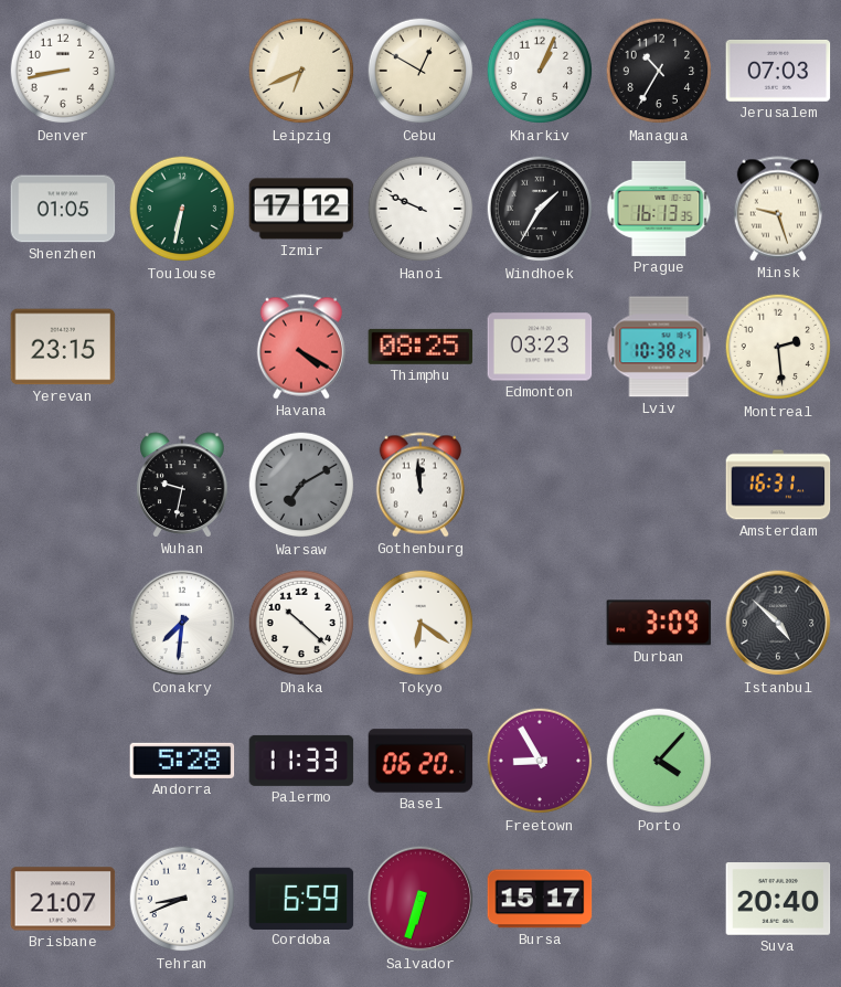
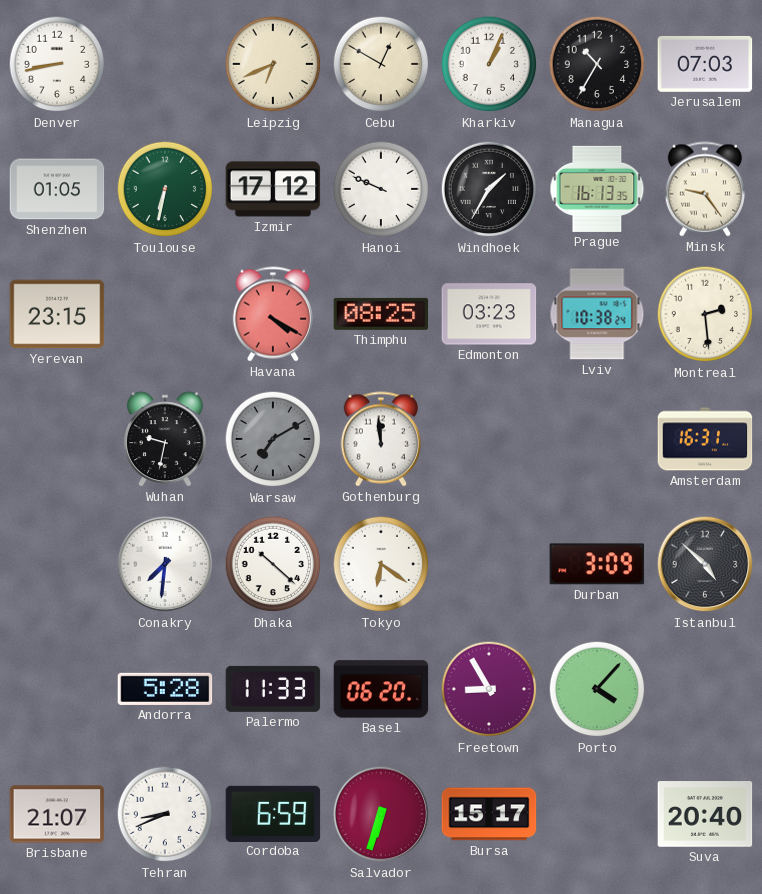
Minsk: 9:27 -> 9:24 (705, 189)
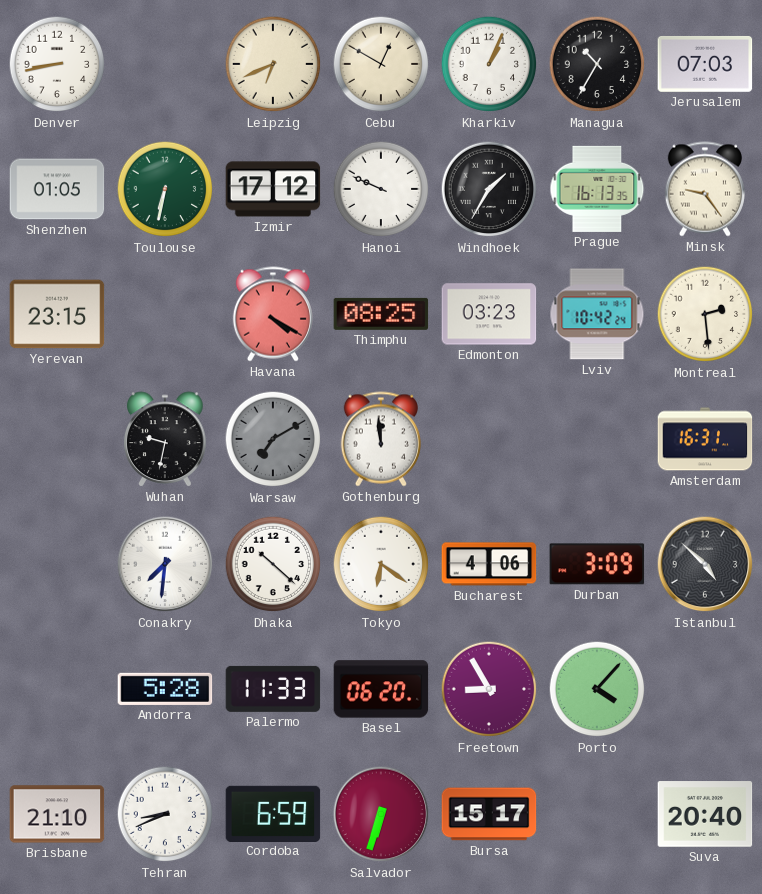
Lviv: 10:38 -> 10:42 (597, 314)
Bucharest: none -> 4:06 (489, 564)
Brisbane: 21:07 -> 21:10 (57, 814)
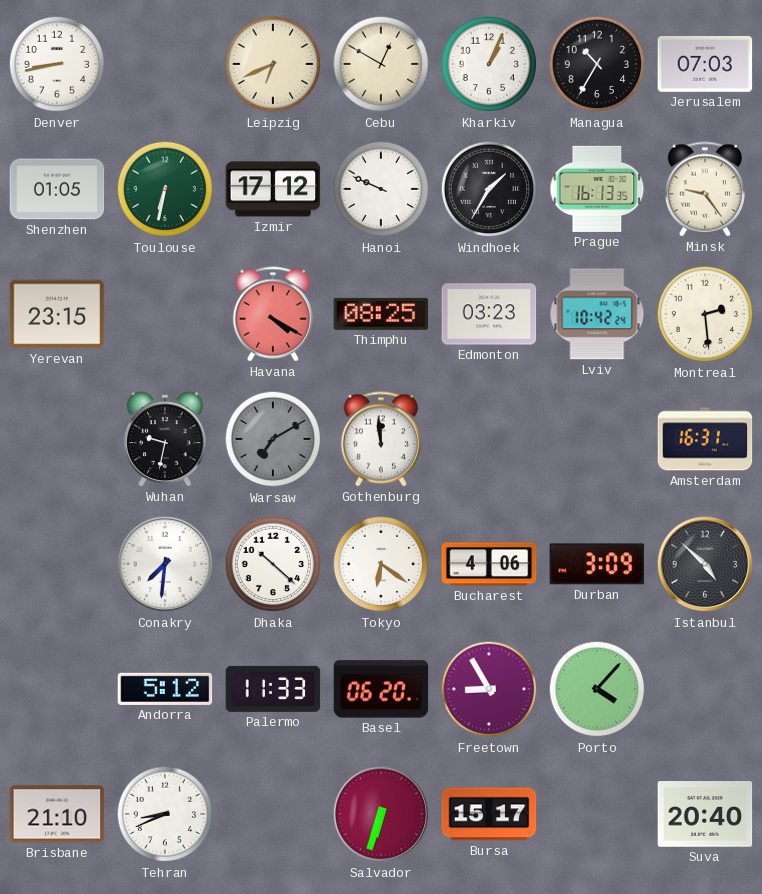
Andorra: 5:28 -> 5:12 (165, 689)
Cordoba: 6:59 -> none (273, 813)
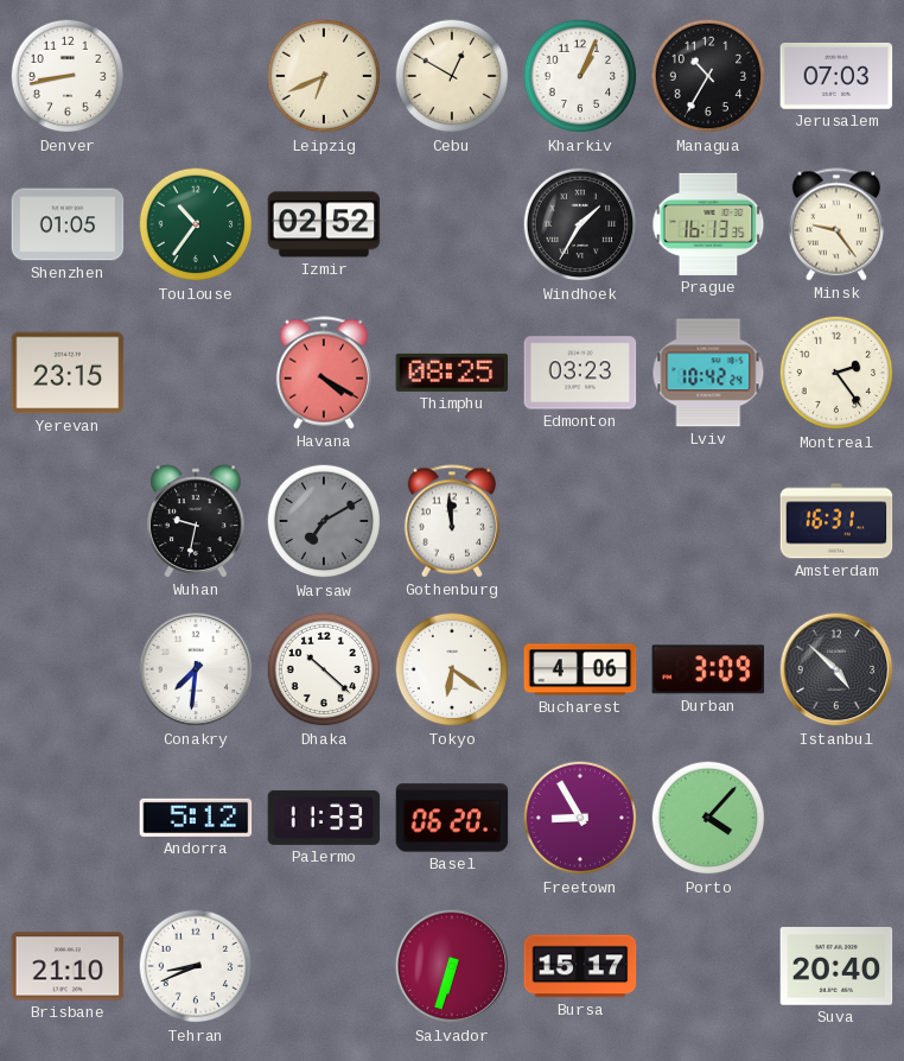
Toulouse: 6:32 -> 10:36 (196, 224)
Izmir: 17:12 -> 02:52 (324, 224)
Hanoi: 9:49 -> none (381, 189)
Montreal: 2:29 -> 2:24 (836, 373)
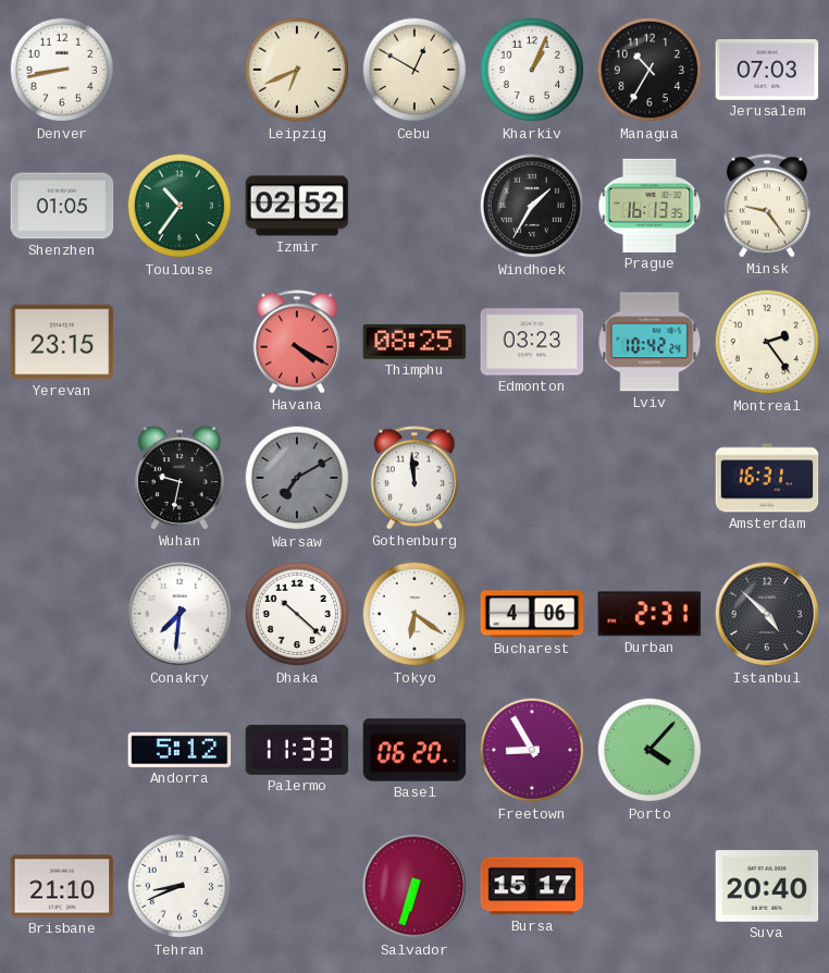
Durban: 3:09 -> 2:31 (649, 614)
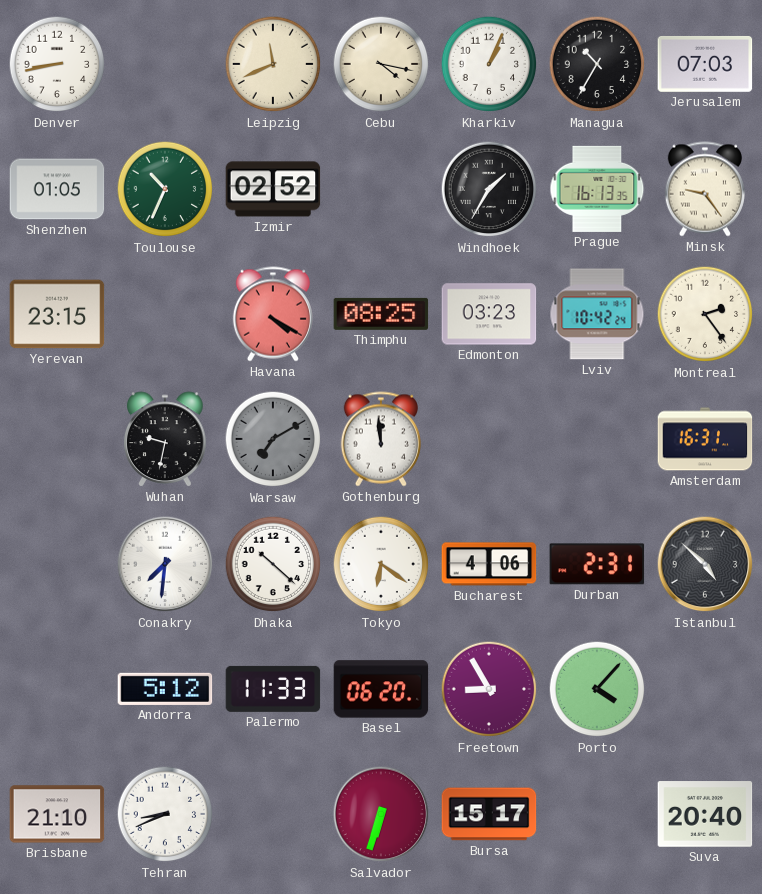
Leipzig: 6:41 -> 11:41 (273, 64)
Cebu: 12:50 -> 4:17 (381, 64)
Toulouse: 10:36 -> 10:34 (165, 189)
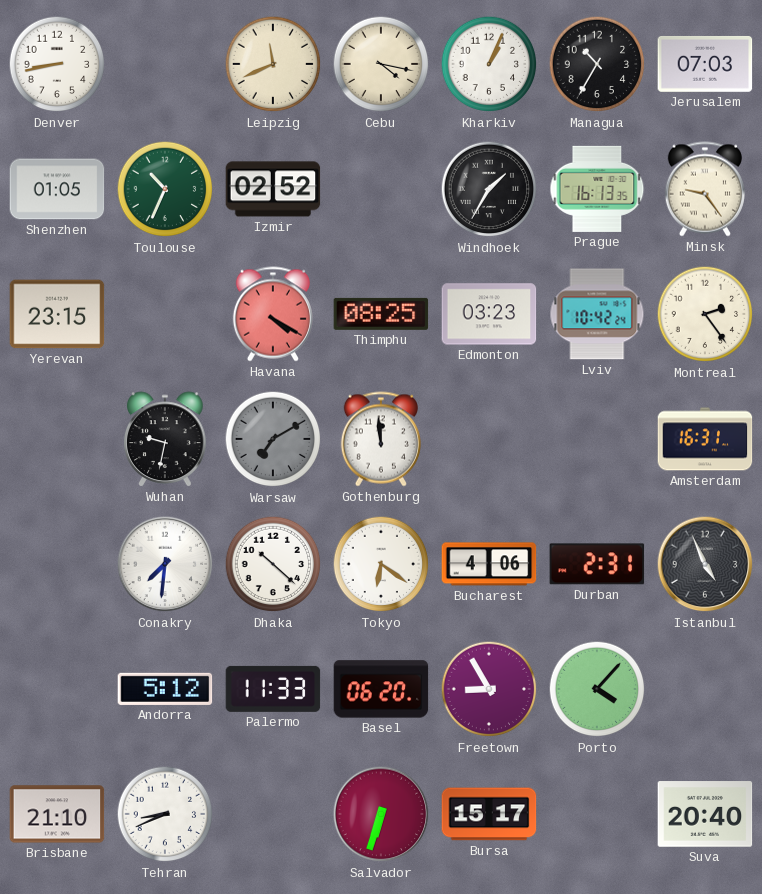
Istanbul: 4:52 -> 4:56 (705, 564)
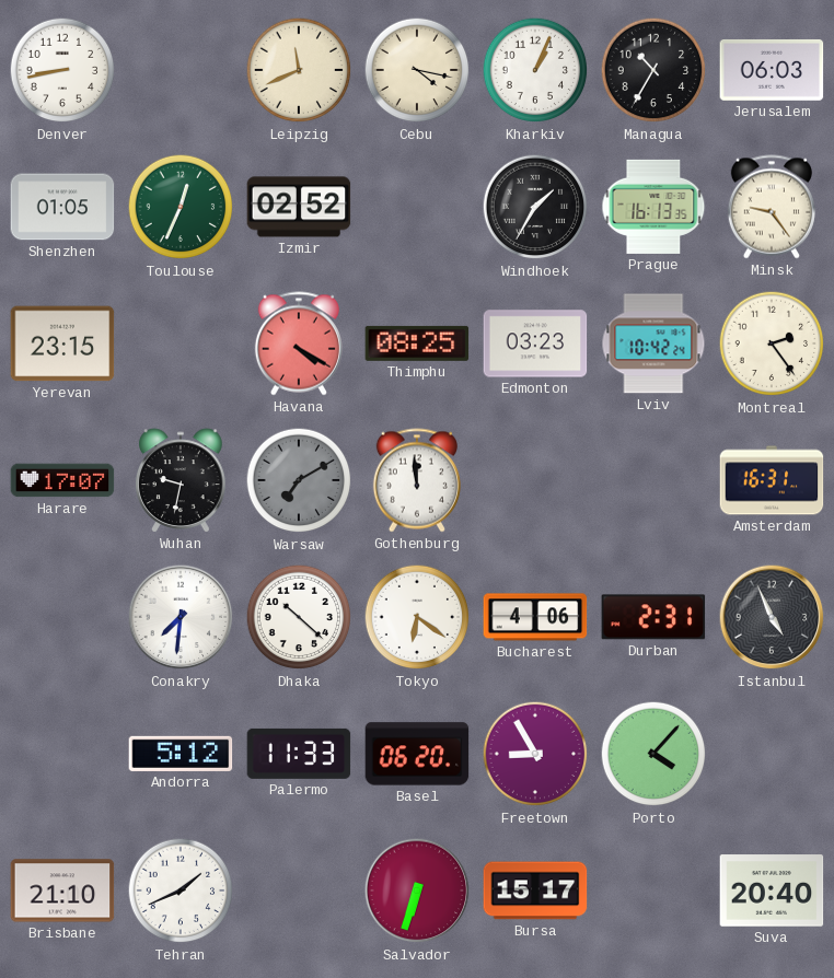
Jerusalem: 07:03 -> 06:03 (772, 70)
Toulouse: 10:34 -> 12:34 (181, 207)
Harare: none -> 17:07 (62, 480)
Tehran: 8:41 -> 1:41 (181, 890)
